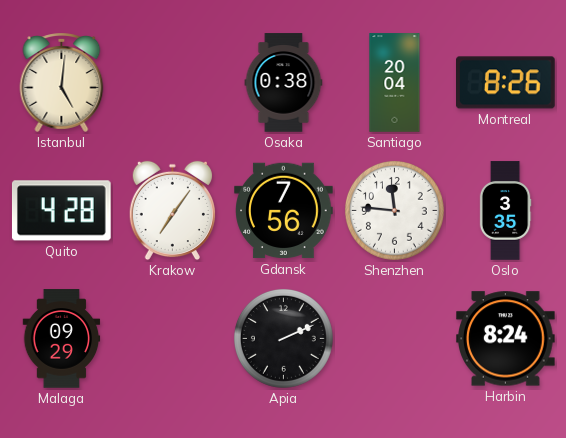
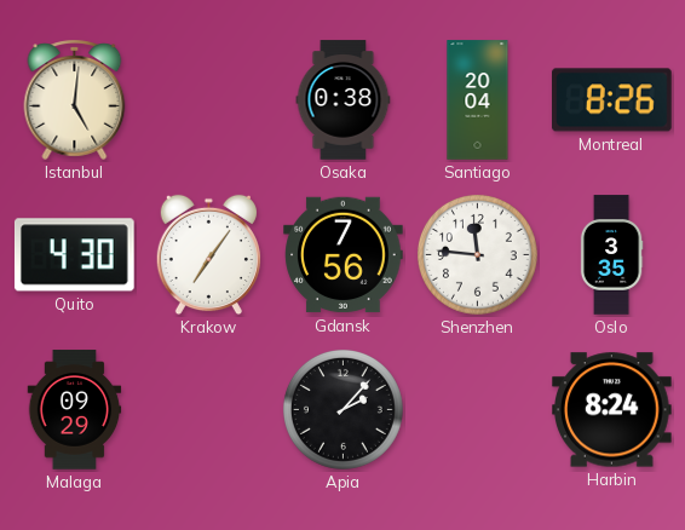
Quito: 4:28 -> 4:30 (74, 255)
Apia: 2:11 -> 2:07 (342, 409)
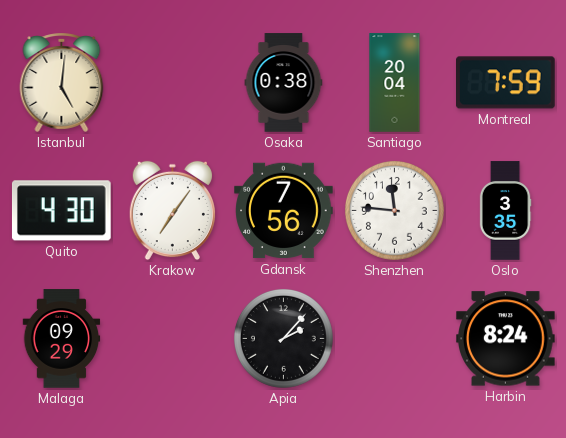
Montreal: 8:26 -> 7:59 (506, 83)
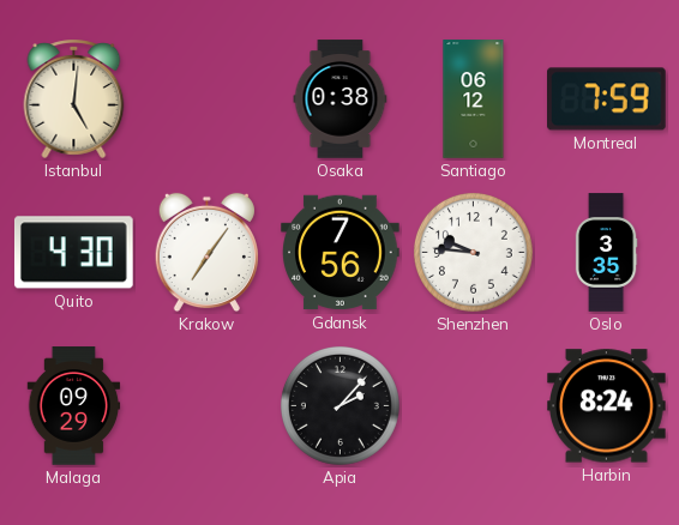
Santiago: 20:04 -> 06:12 (474, 99)
Shenzhen: 11:46 -> 9:46 (473, 252)
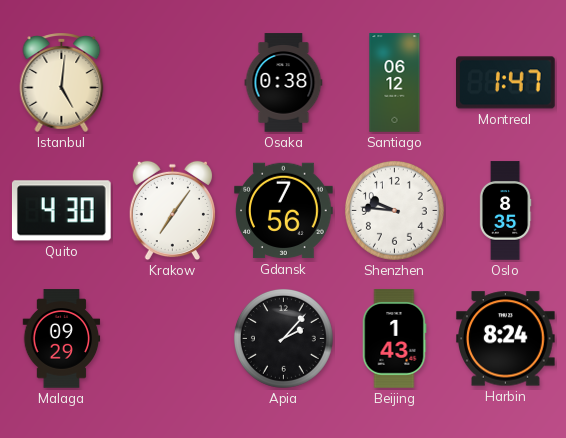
Montreal: 7:59 -> 1:47 (506, 83)
Oslo: 3:35 -> 8:35 (505, 211)
Beijing: none -> 1:43 (394, 339)
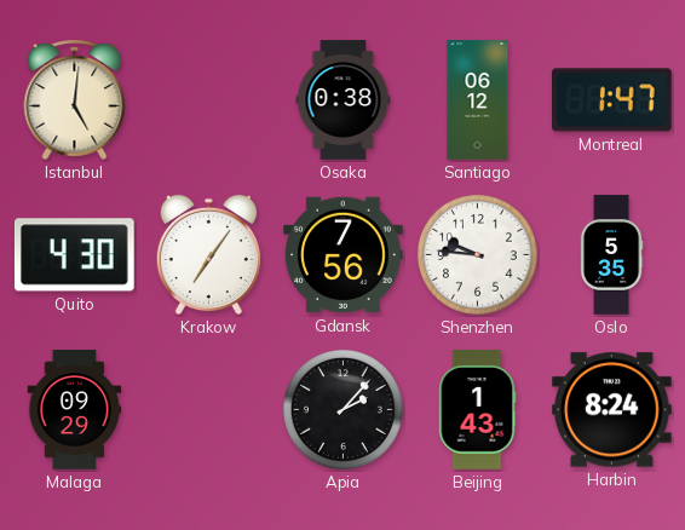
Oslo: 8:35 -> 5:35 (611, 255)
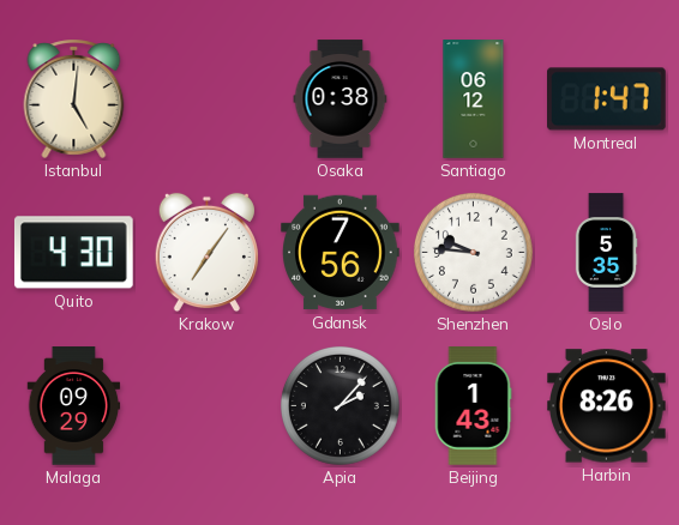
Harbin: 8:24 -> 8:26 (607, 406)
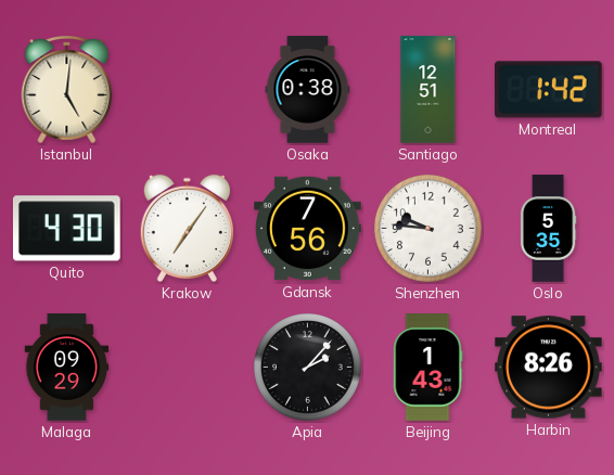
Santiago: 06:12 -> 12:51 (428, 90)
Montreal: 1:47 -> 1:42 (549, 90)
